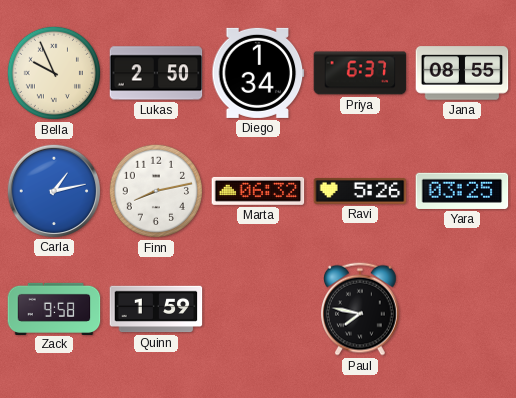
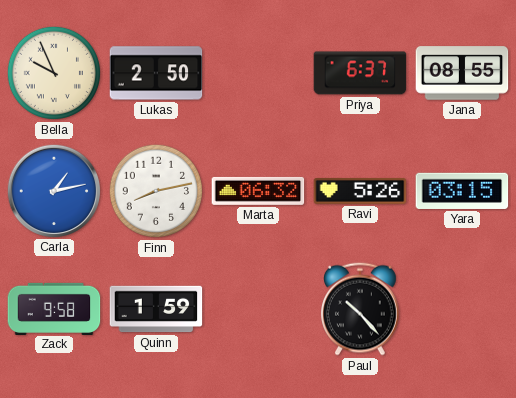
Diego: 1:34 -> none (258, 73)
Yara: 03:25 -> 03:15 (462, 191)
Paul: 7:47 -> 10:23 (361, 309)
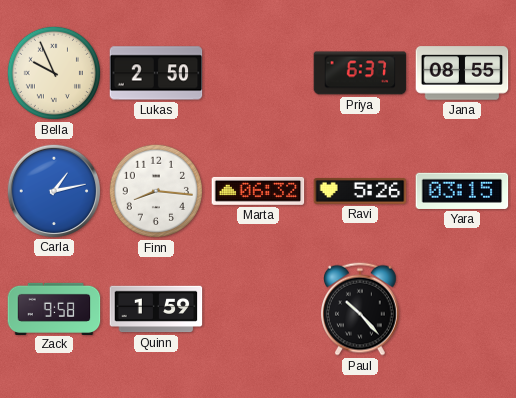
Finn: 8:13 -> 8:16 (156, 191)
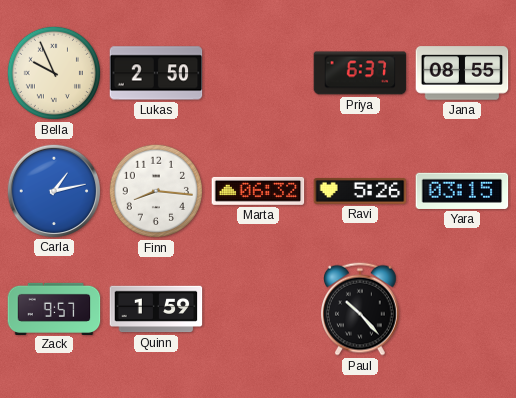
Zack: 9:58 -> 9:57 (54, 308)
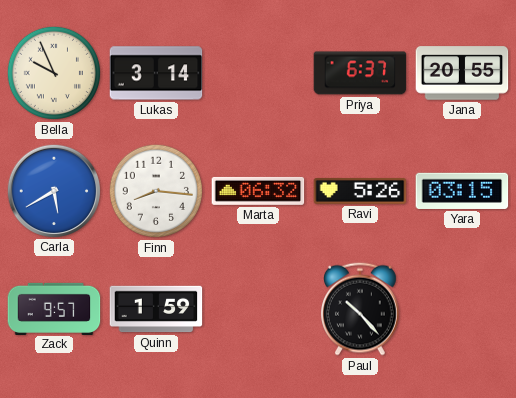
Lukas: 2:50 -> 3:14 (156, 73)
Jana: 08:55 -> 20:55 (462, 73)
Carla: 1:13 -> 5:40 (53, 190)
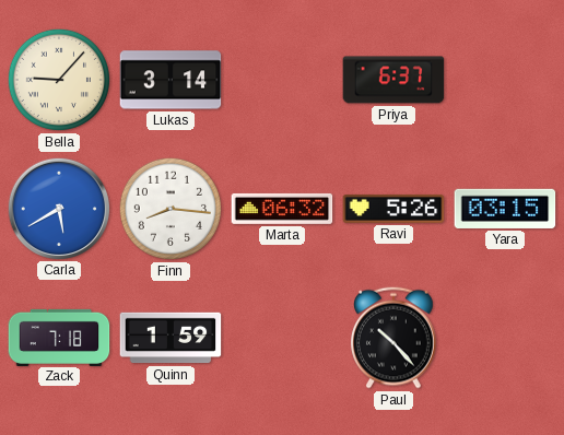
Bella: 9:56 -> 9:07 (59, 80)
Jana: 20:55 -> none (462, 73)
Zack: 9:57 -> 7:18 (59, 337)
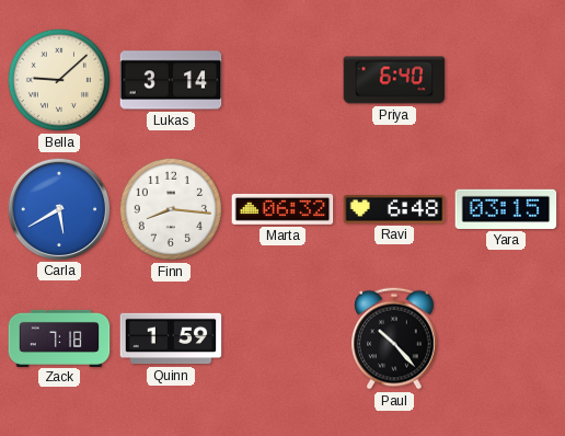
Bella: 9:07 -> 9:08 (59, 80)
Priya: 6:37 -> 6:40 (394, 80)
Ravi: 5:26 -> 6:48 (394, 209)
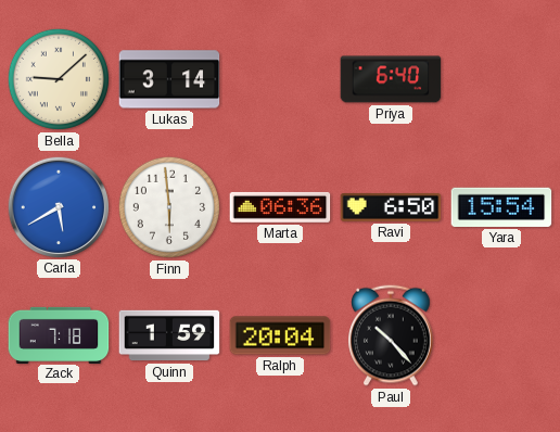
Finn: 8:16 -> 5:59 (169, 207)
Marta: 06:32 -> 06:36 (280, 207)
Ravi: 6:48 -> 6:50 (391, 207)
Yara: 03:15 -> 15:54 (501, 207)
Ralph: none -> 20:04 (280, 335)
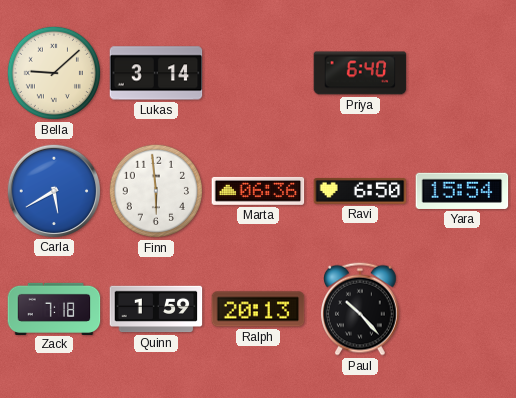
Ralph: 20:04 -> 20:13 (258, 309)
